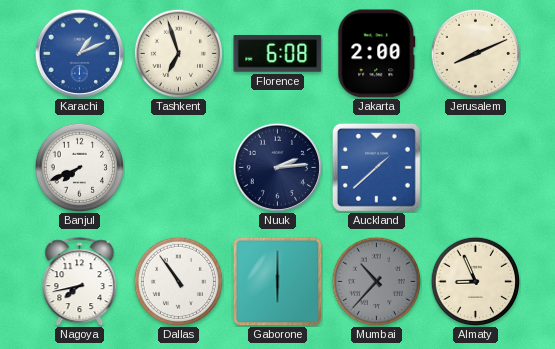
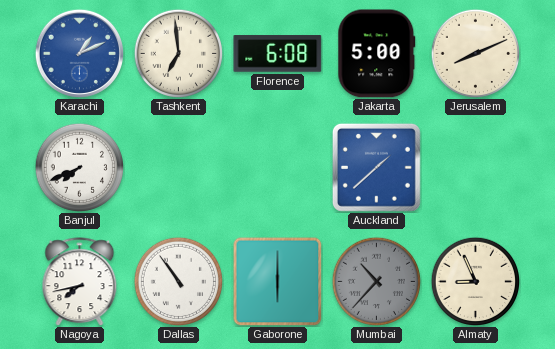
Tashkent: 6:57 -> 6:59 (178, 53)
Jakarta: 2:00 -> 5:00 (377, 54)
Nuuk: 2:14 -> none (277, 167)
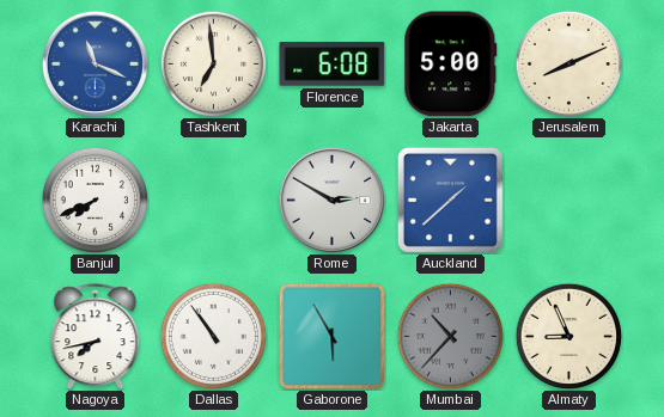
Karachi: 1:11 -> 11:19 (95, 63)
Rome: none -> 2:50 (331, 200)
Gaborone: 6:00 -> 5:55 (331, 336)
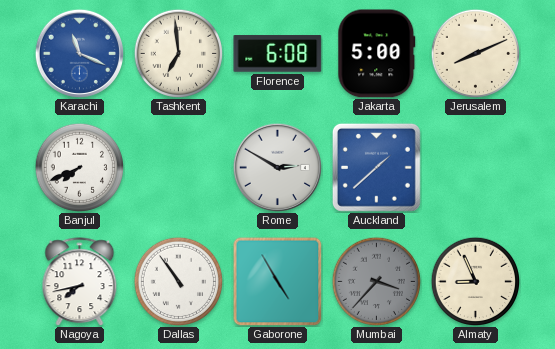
Gaborone: 5:55 -> 4:55 (277, 281)
Mumbai: 10:37 -> 3:37 (376, 281)
